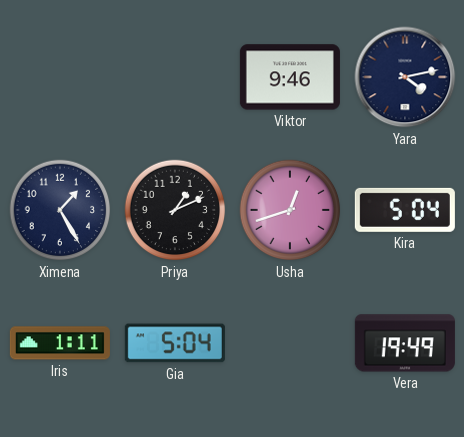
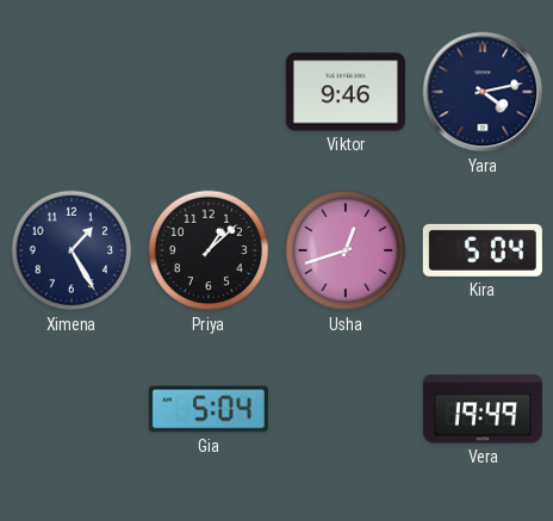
Priya: 1:11 -> 1:08 (209, 250)
Iris: 1:11 -> none (60, 343)
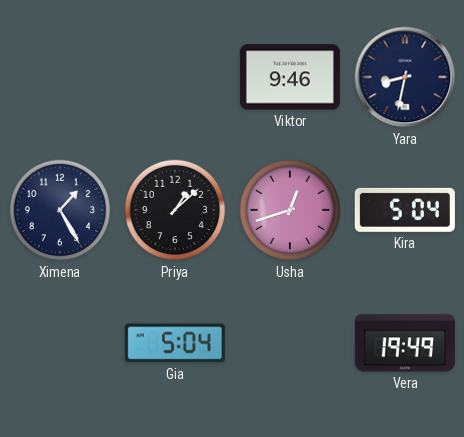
Yara: 4:13 -> 8:32 (405, 77)
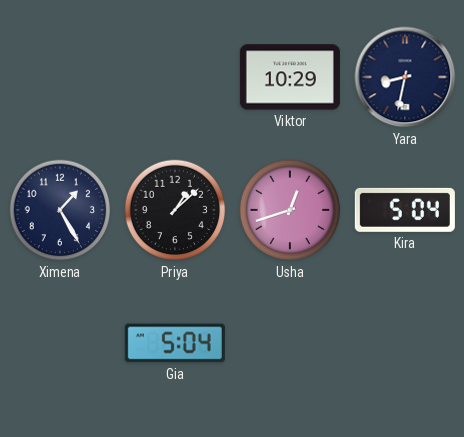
Viktor: 9:46 -> 10:29 (290, 77)
Vera: 19:49 -> none (405, 343)
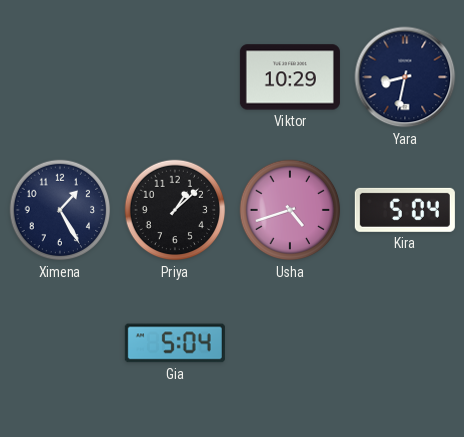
Usha: 12:42 -> 4:42 (290, 210)
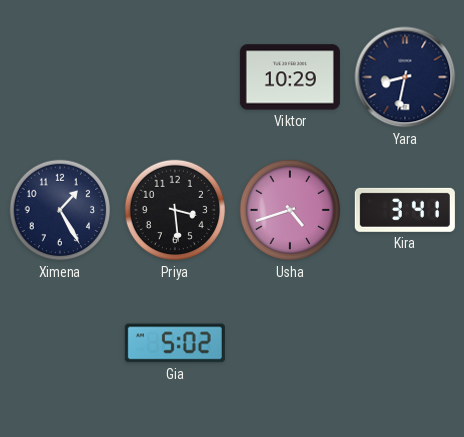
Priya: 1:08 -> 3:29 (175, 210)
Kira: 5:04 -> 3:41 (405, 210)
Gia: 5:04 -> 5:02 (175, 343)
